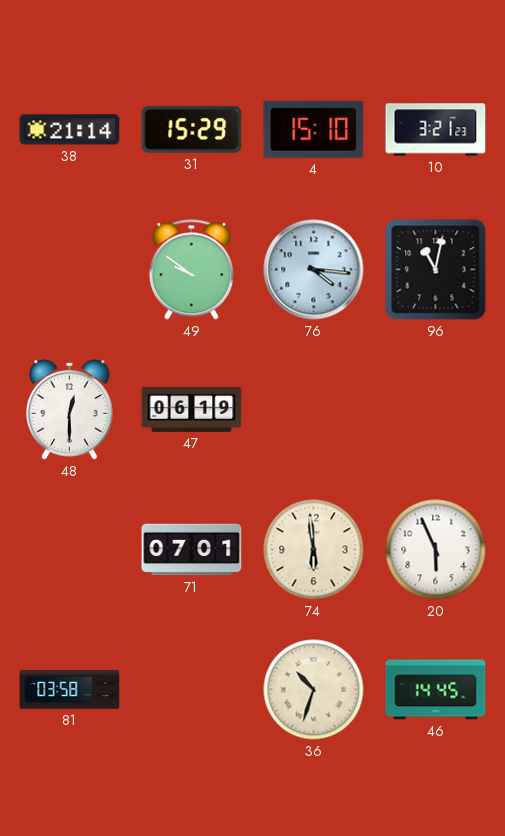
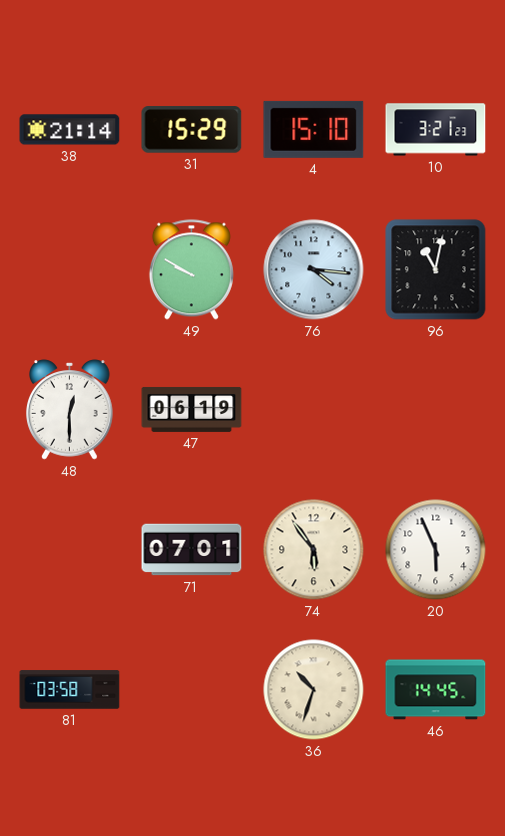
49: 9:51 -> 9:50 (191, 270)
74: 5:59 -> 5:54 (314, 550)
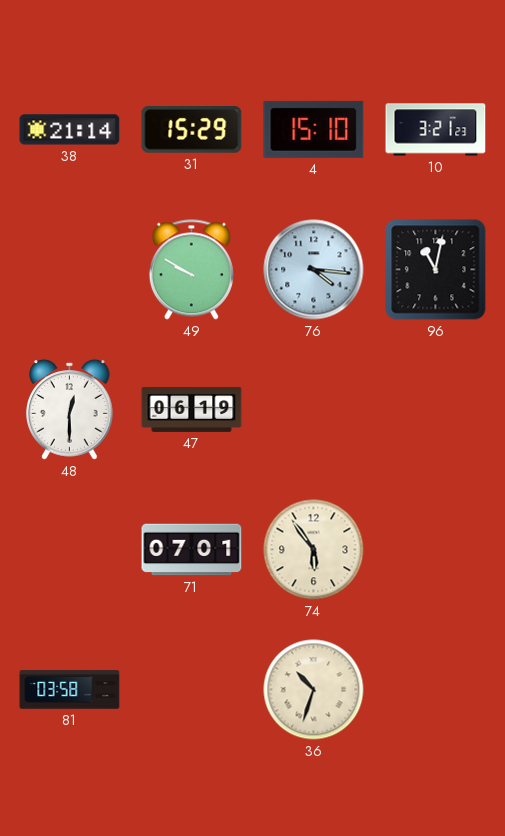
20: 5:56 -> none (436, 550)
46: 14:45 -> none (436, 690)
